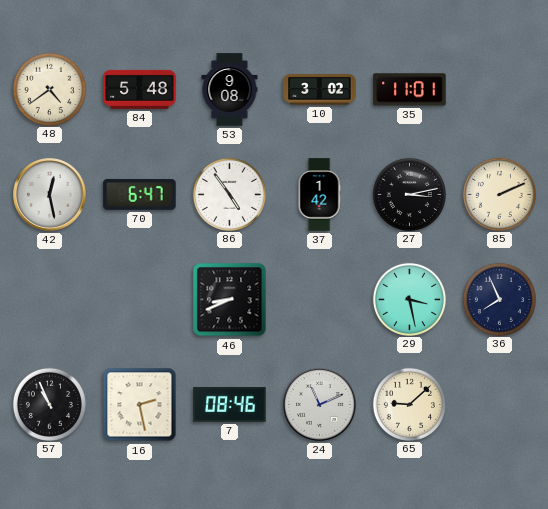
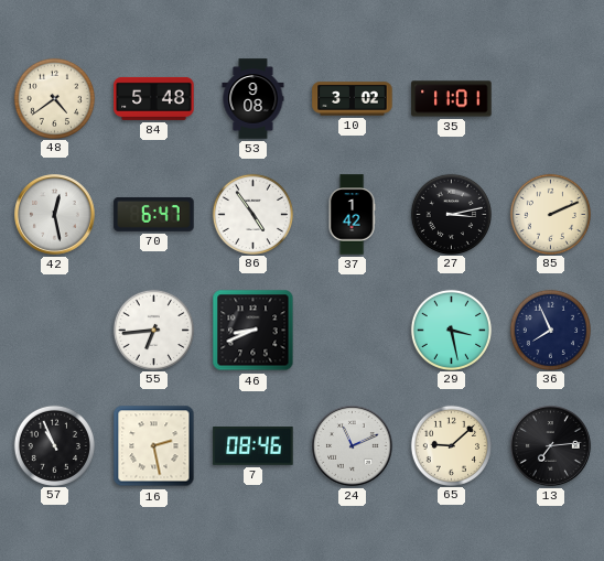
55: none -> 6:44 (153, 330)
13: none -> 7:14 (551, 446)
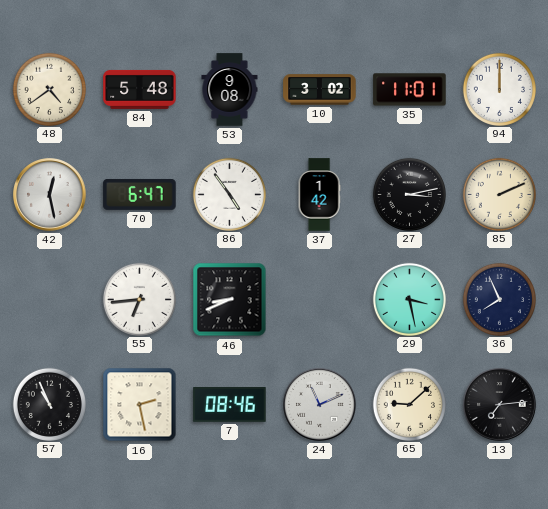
94: none -> 12:00 (499, 89)
